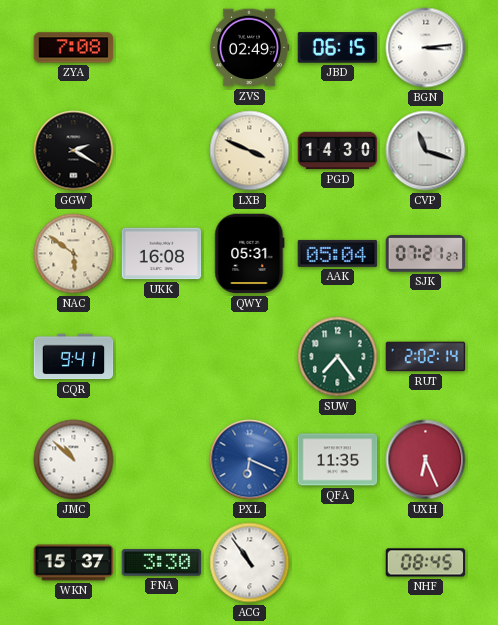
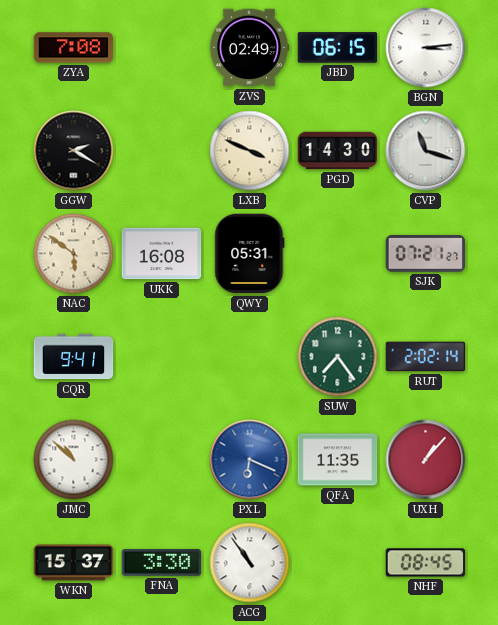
AAK: 05:04 -> none (338, 253)
UXH: 6:26 -> 1:07 (426, 460)
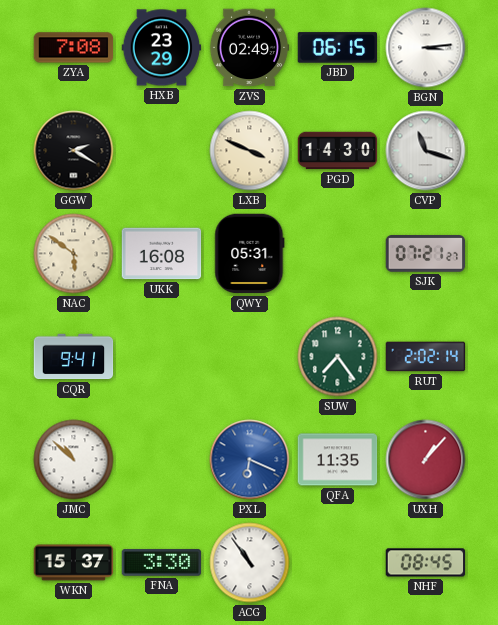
HXB: none -> 23:29 (162, 48)
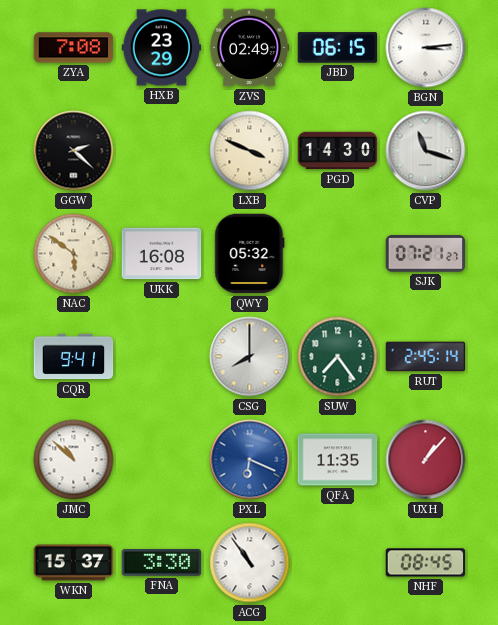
GGW: 2:20 -> 2:22 (74, 151)
QWY: 05:31 -> 05:32 (250, 254)
CSG: none -> 8:00 (250, 357)
RUT: 2:02 -> 2:45 (426, 357)
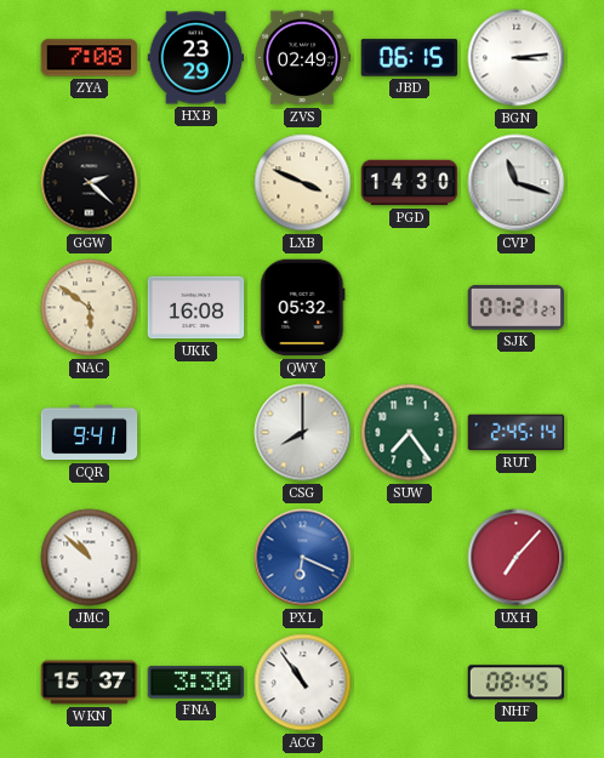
QFA: 11:35 -> none (338, 460)
UXH: 1:07 -> 7:07 (517, 558)
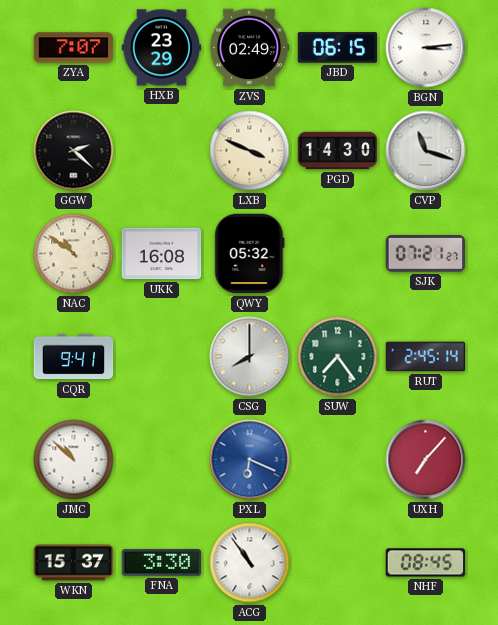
ZYA: 7:08 -> 7:07 (74, 48)
NAC: 5:51 -> 10:51 (74, 254)
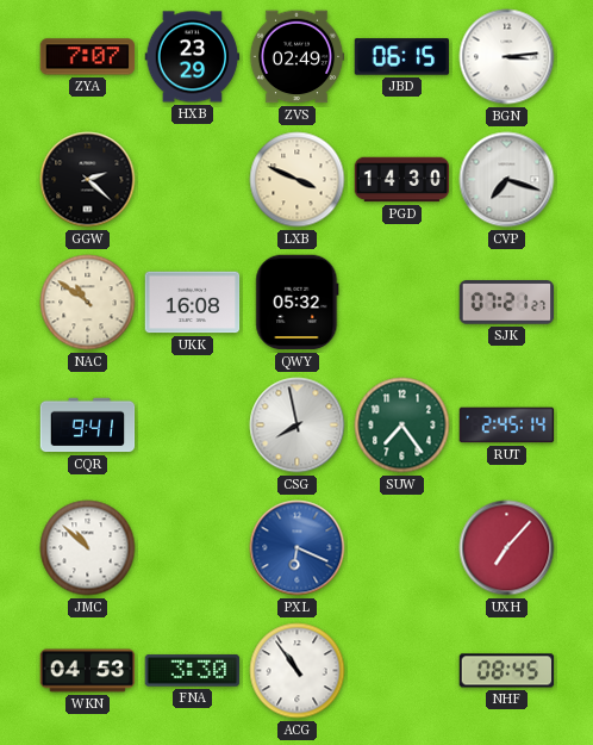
CVP: 11:18 -> 7:18 (507, 180)
CSG: 8:00 -> 7:58 (298, 426)
WKN: 15:37 -> 04:53 (88, 671)
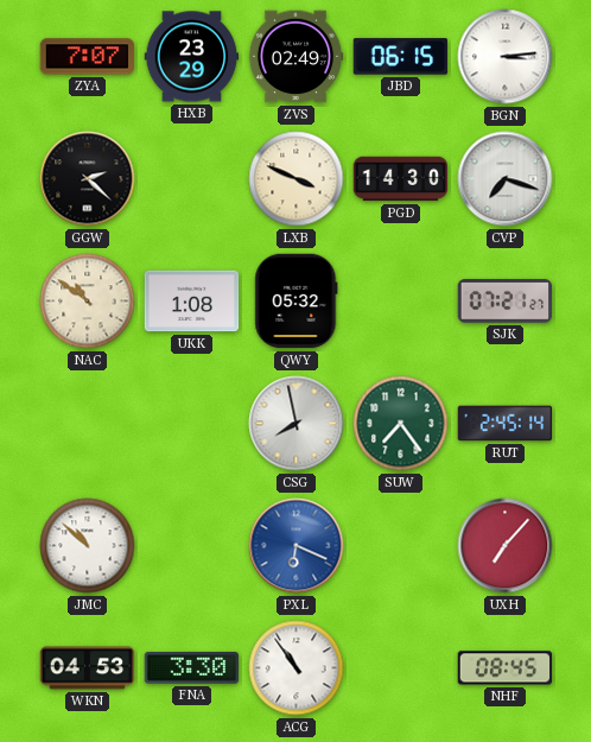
UKK: 16:08 -> 1:08 (192, 302)
CQR: 9:41 -> none (88, 426)
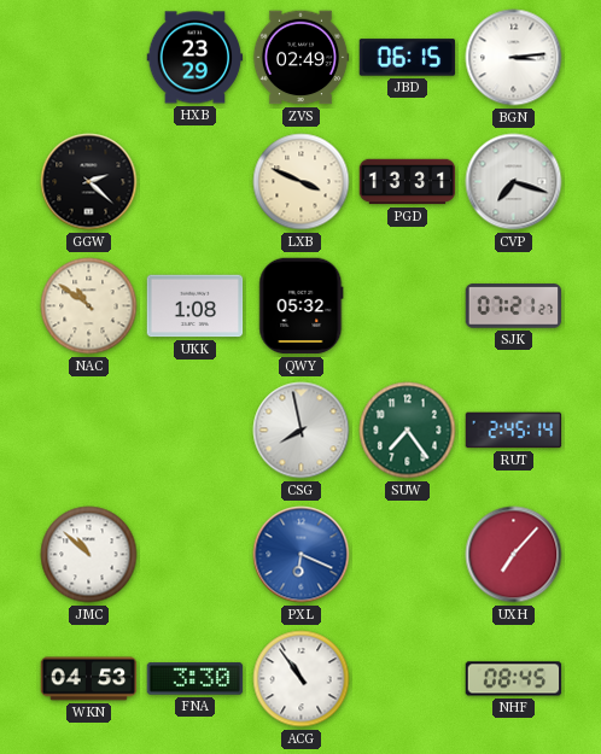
ZYA: 7:07 -> none (88, 57)
PGD: 14:30 -> 13:31 (408, 182)
